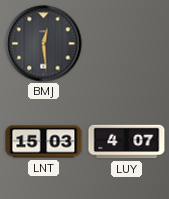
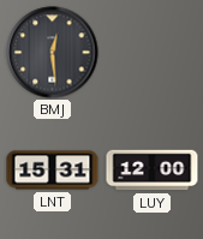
LNT: 15:03 -> 15:31 (53, 171)
LUY: 4:07 -> 12:00 (153, 171)
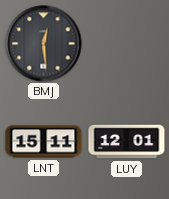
LNT: 15:31 -> 15:11 (44, 142)
LUY: 12:00 -> 12:01 (127, 142)
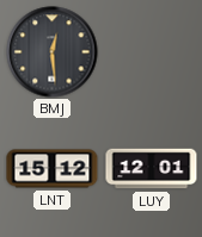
LNT: 15:11 -> 15:12 (53, 169)
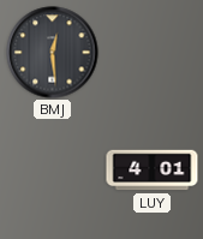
LNT: 15:12 -> none (53, 169)
LUY: 12:01 -> 4:01 (153, 171)
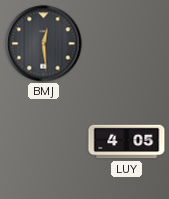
LUY: 4:01 -> 4:05 (127, 142)
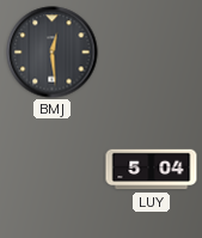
LUY: 4:05 -> 5:04 (152, 170)
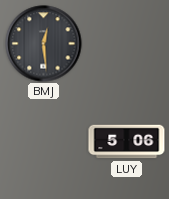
LUY: 5:04 -> 5:06 (127, 142)
